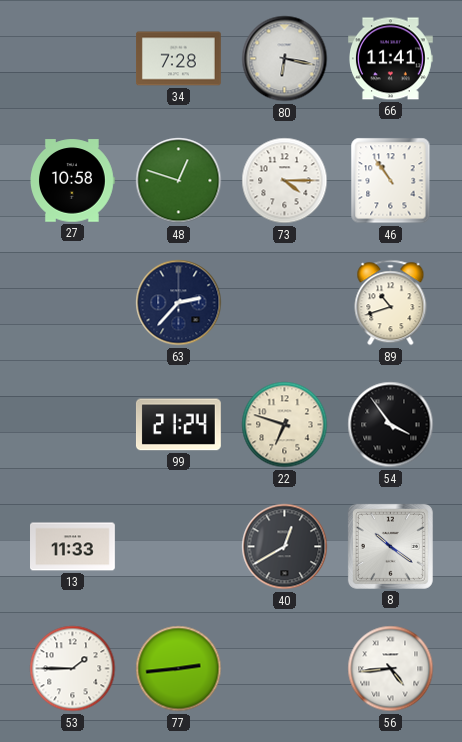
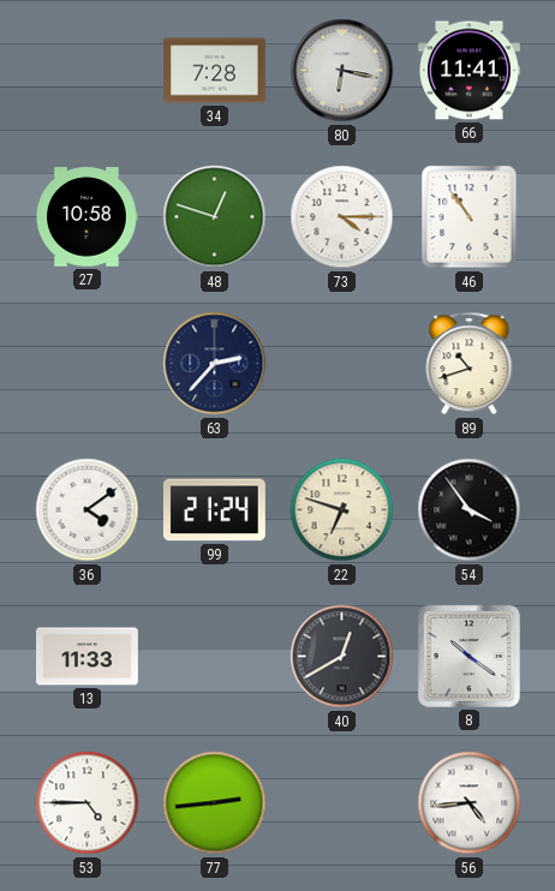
36: none -> 4:09 (88, 510)
53: 1:45 -> 4:45 (88, 803)
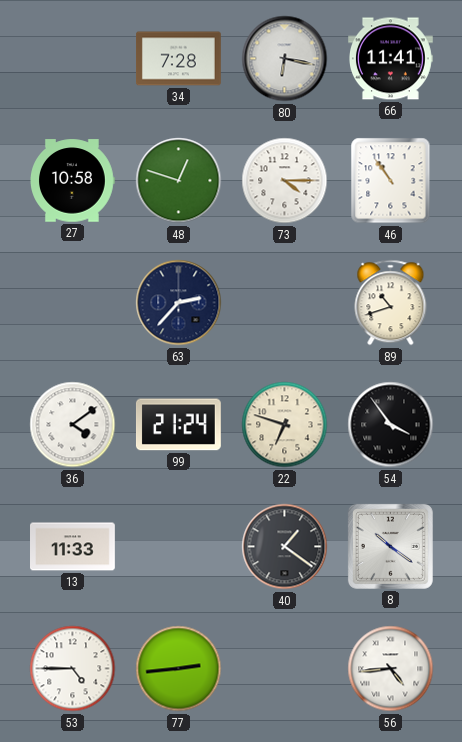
40: 12:40 -> 1:21 (285, 547)
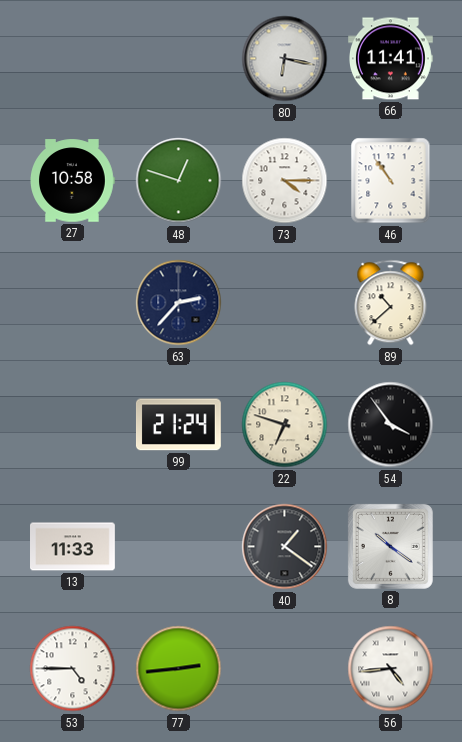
34: 7:28 -> none (179, 59)
89: 10:42 -> 10:38 (391, 303)
36: 4:09 -> none (73, 425)
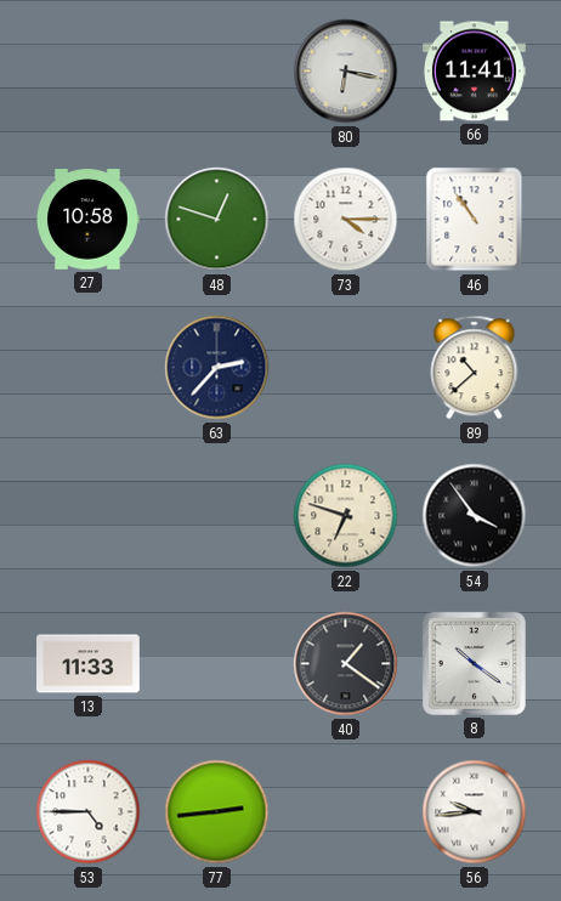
99: 21:24 -> none (178, 425)
56: 4:44 -> 9:44 (475, 812)
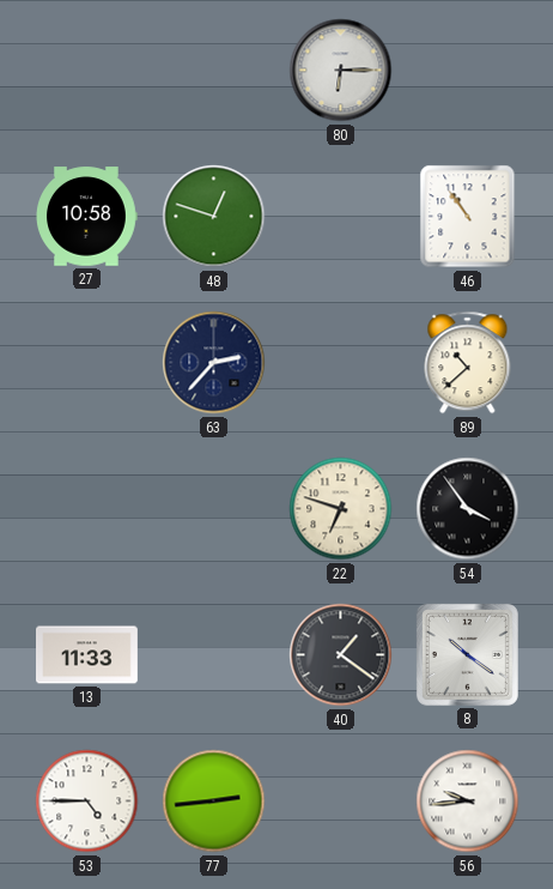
80: 6:17 -> 6:15 (341, 71)
66: 11:41 -> none (475, 72)
73: 4:15 -> none (346, 220)
